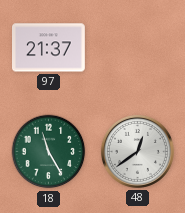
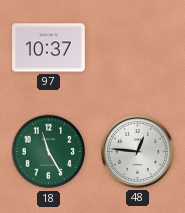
97: 21:37 -> 10:37 (49, 48)
48: 12:39 -> 12:46 (137, 151)
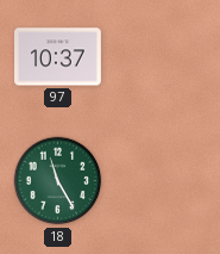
48: 12:46 -> none (137, 151)
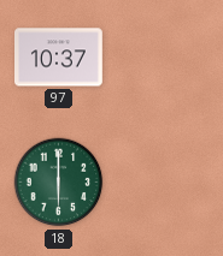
18: 11:25 -> 6:00 (59, 183)
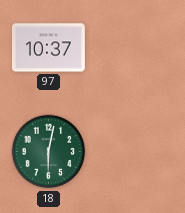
18: 6:00 -> 6:02 (49, 152)
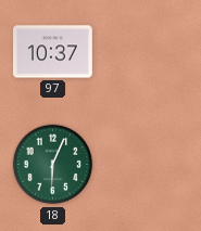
18: 6:02 -> 6:04 (53, 165)
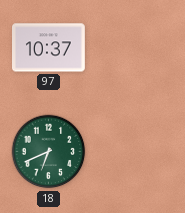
18: 6:04 -> 6:41 (49, 152)
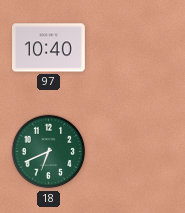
97: 10:37 -> 10:40 (49, 48)
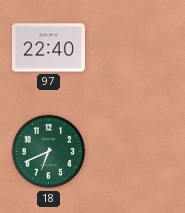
97: 10:40 -> 22:40 (49, 48)
